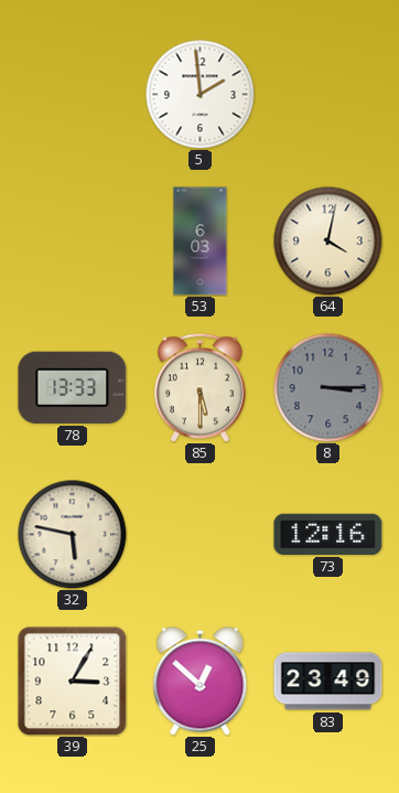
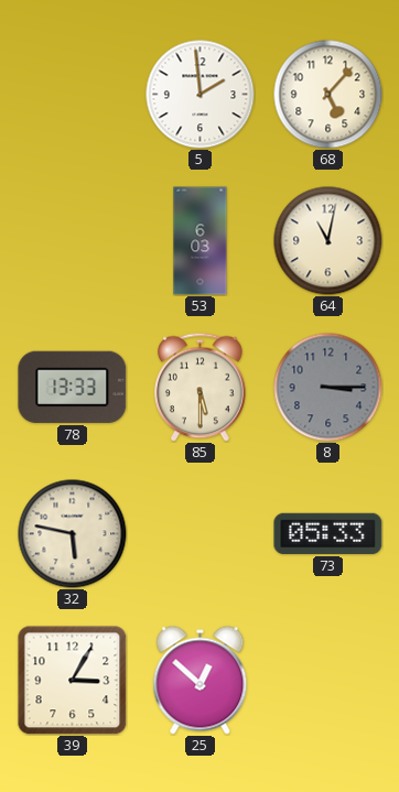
68: none -> 5:07 (328, 95)
64: 4:02 -> 11:02 (328, 241)
73: 12:16 -> 05:33 (328, 533)
83: 23:49 -> none (328, 682)
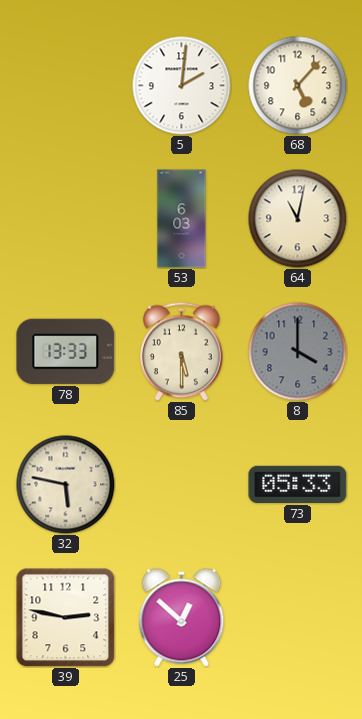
5: 1:59 -> 2:01 (182, 86)
8: 3:15 -> 4:00 (298, 352)
39: 3:05 -> 2:47 (65, 617)
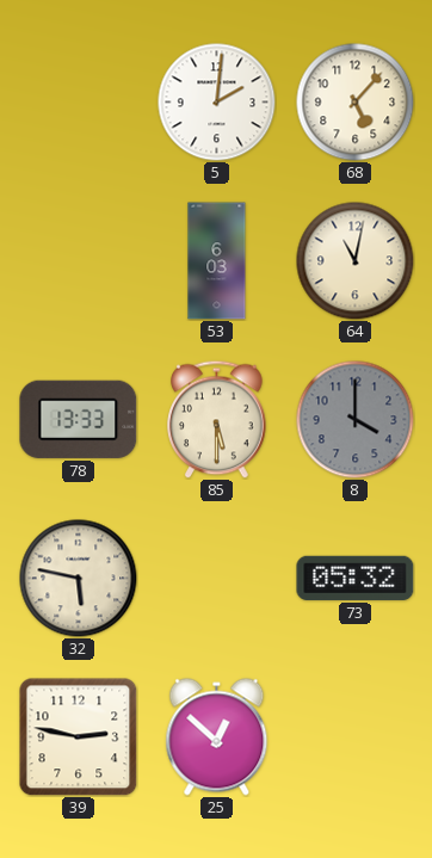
73: 05:33 -> 05:32 (356, 578)
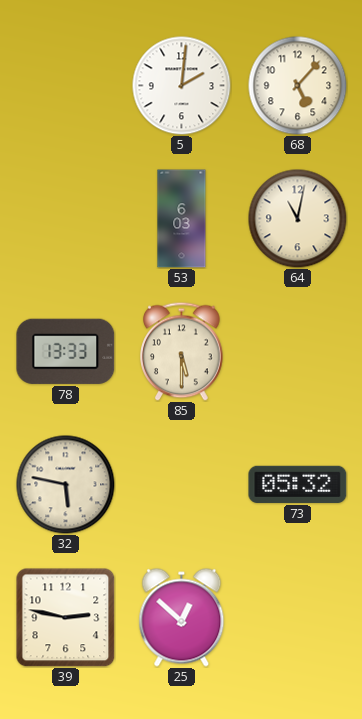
8: 4:00 -> none (356, 420)
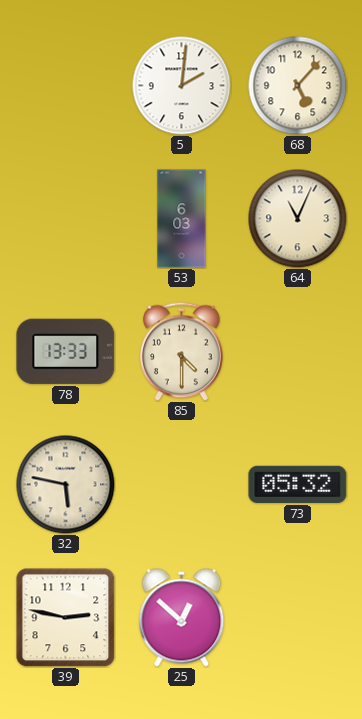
64: 11:02 -> 11:04 (298, 219)
85: 5:30 -> 4:30 (182, 351)
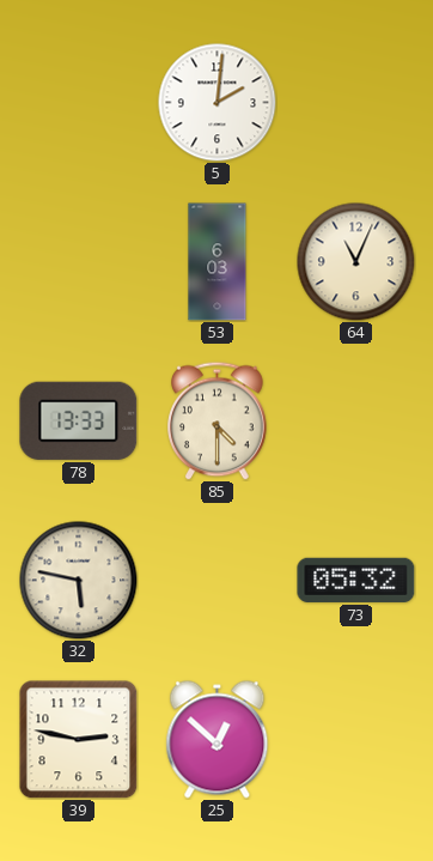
68: 5:07 -> none (298, 86)
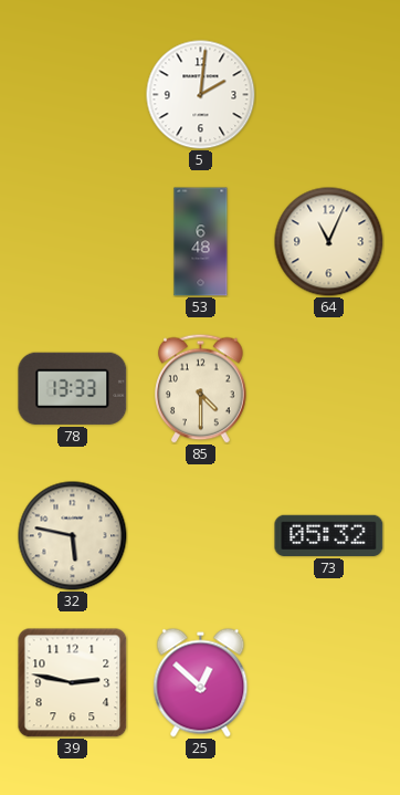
53: 6:03 -> 6:48 (201, 242)
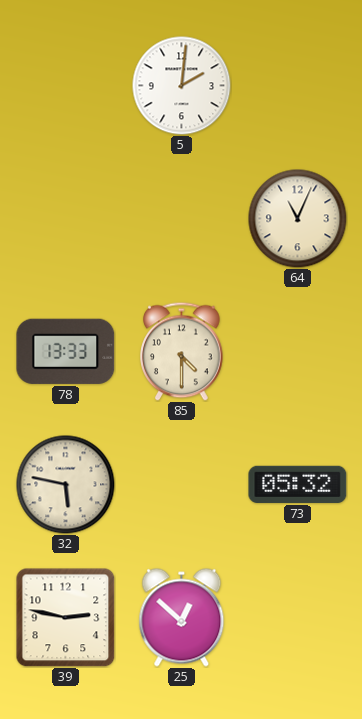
53: 6:48 -> none (201, 242)
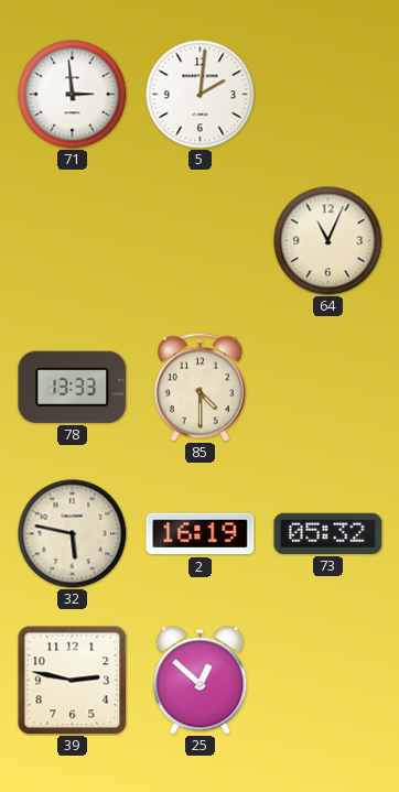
71: none -> 2:59 (73, 95)
2: none -> 16:19 (201, 534)
